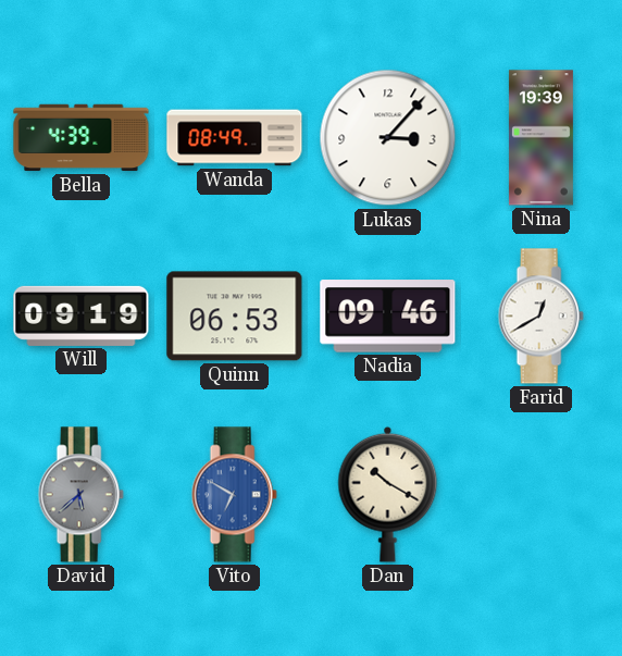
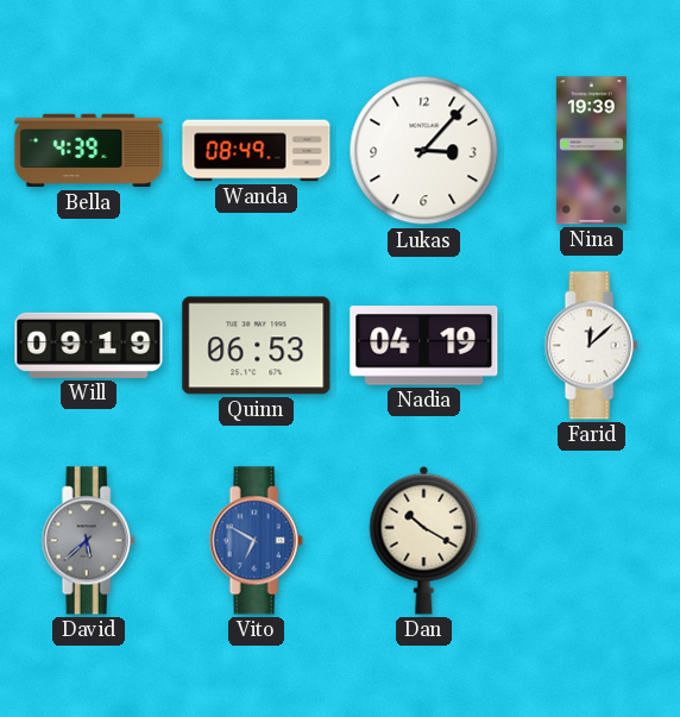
Nadia: 09:46 -> 04:19 (424, 346)
Farid: 12:40 -> 12:08 (591, 346)
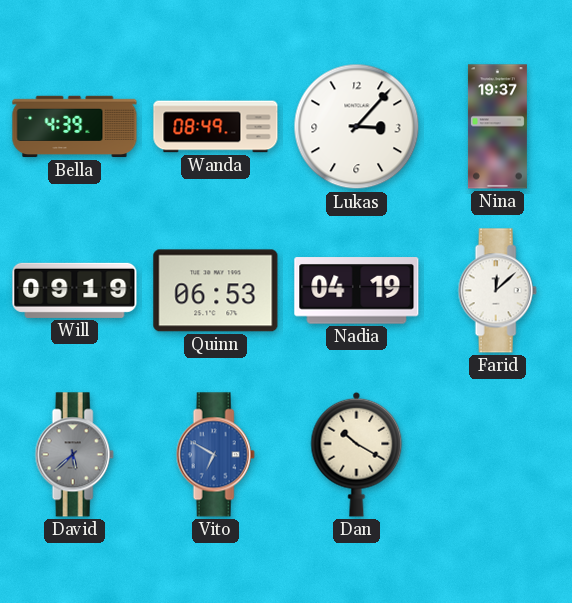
Nina: 19:39 -> 19:37 (497, 127)
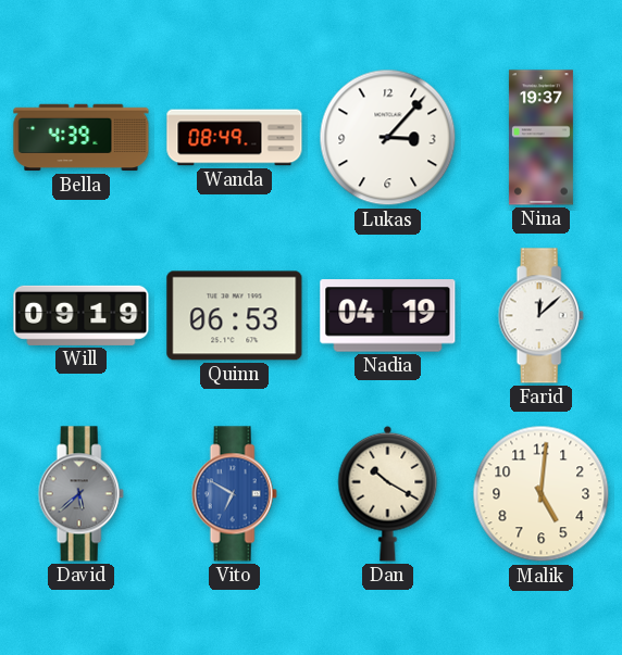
Malik: none -> 5:01 (542, 494)
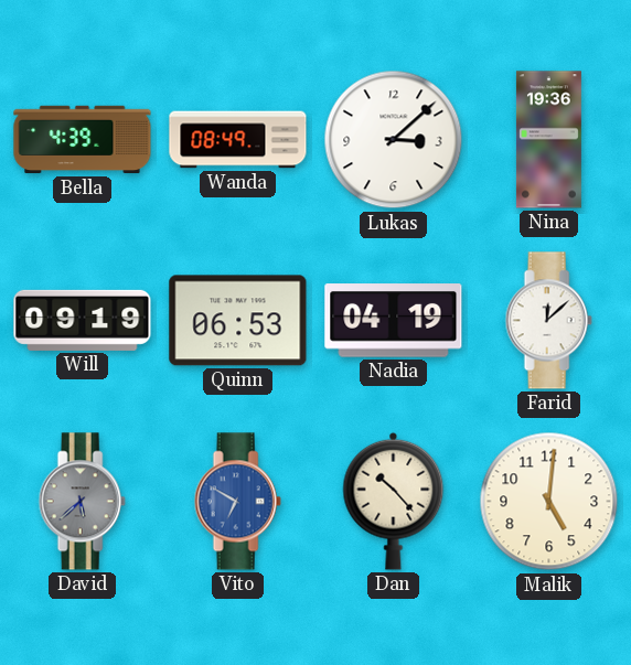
Lukas: 3:07 -> 3:08 (394, 140)
Nina: 19:37 -> 19:36 (548, 140)
Dan: 10:20 -> 10:23 (394, 501)
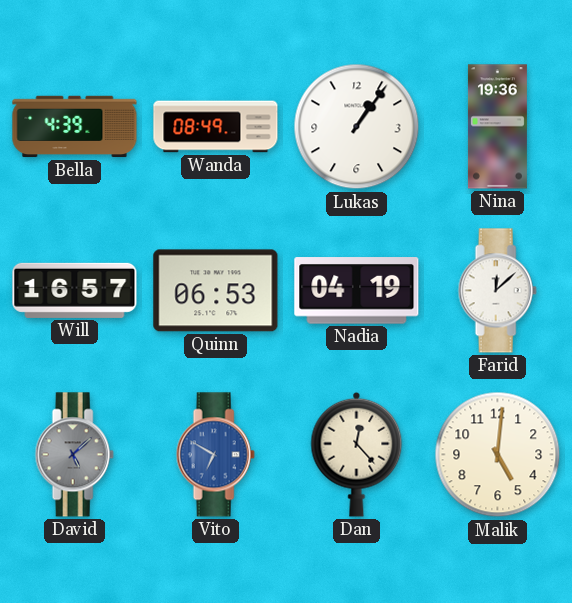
Lukas: 3:08 -> 1:06 (357, 127)
Will: 09:19 -> 16:57 (75, 290)
David: 5:38 -> 5:08 (74, 455)
Dan: 10:23 -> 12:23 (357, 454)
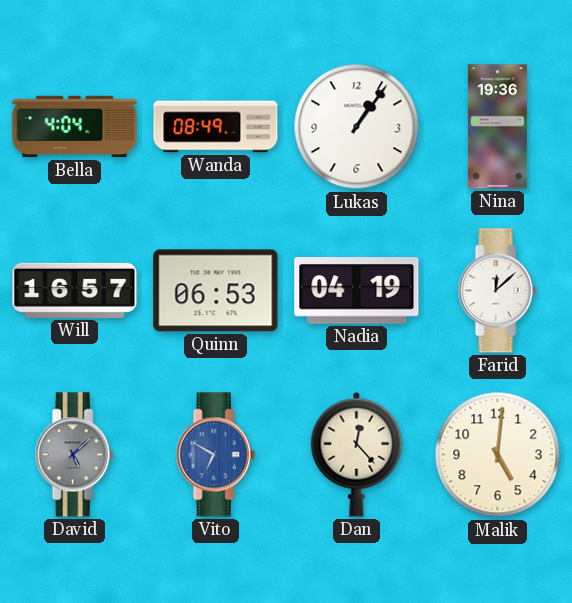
Bella: 4:39 -> 4:04 (75, 127)
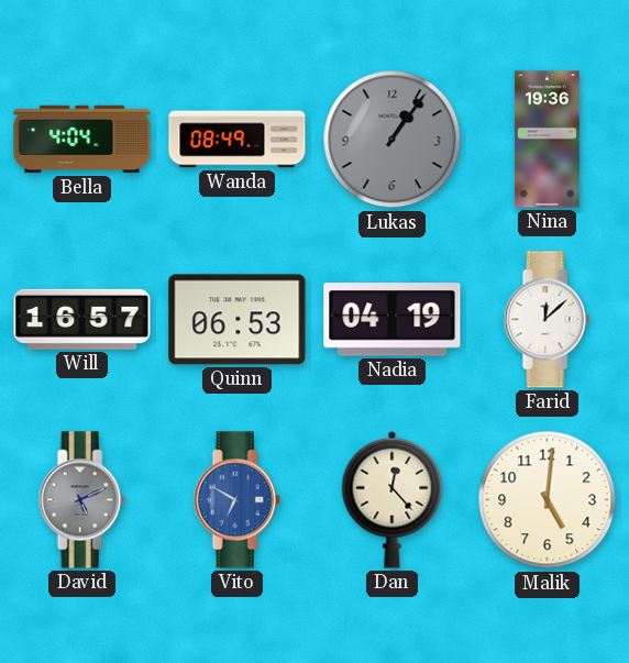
Lukas dial: white -> grey (393, 140)
David: 5:08 -> 5:11 (81, 500)
